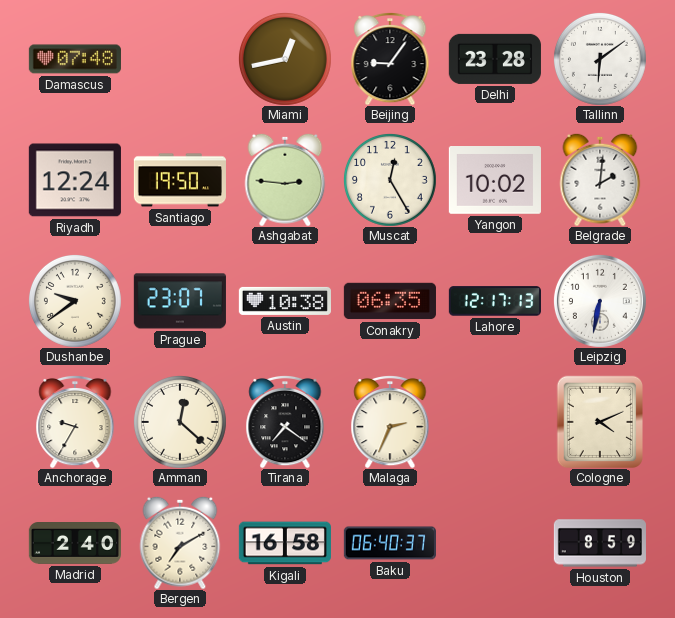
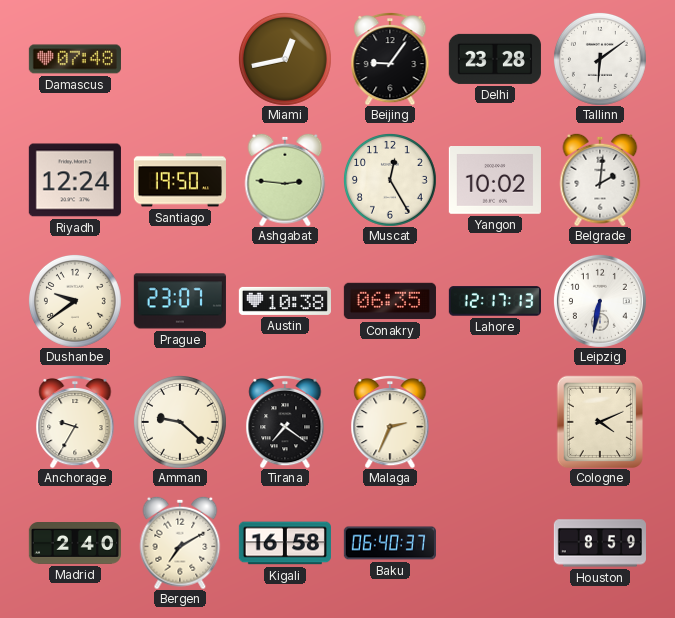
Amman: 12:22 -> 9:22 (180, 422)
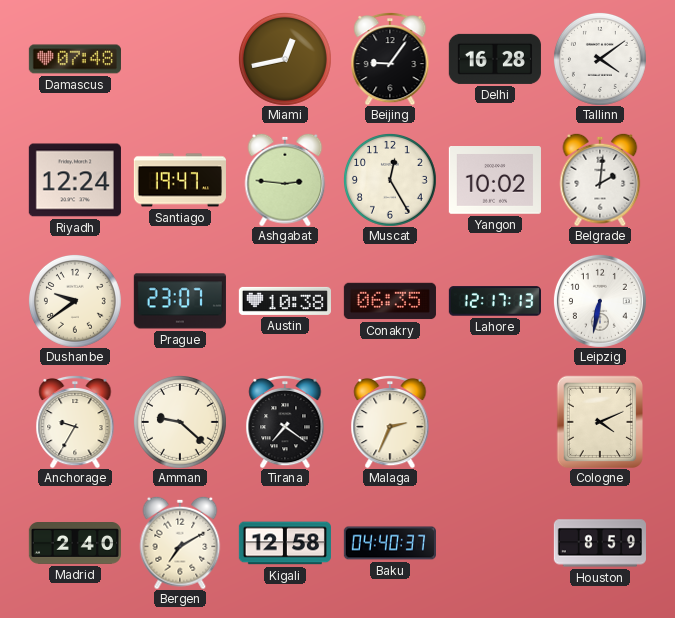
Delhi: 23:28 -> 16:28 (495, 59)
Tallinn: 6:09 -> 4:09 (600, 59)
Santiago: 19:50 -> 19:47 (180, 180)
Kigali: 16:58 -> 12:58 (285, 543)
Baku: 06:40 -> 04:40 (390, 543)
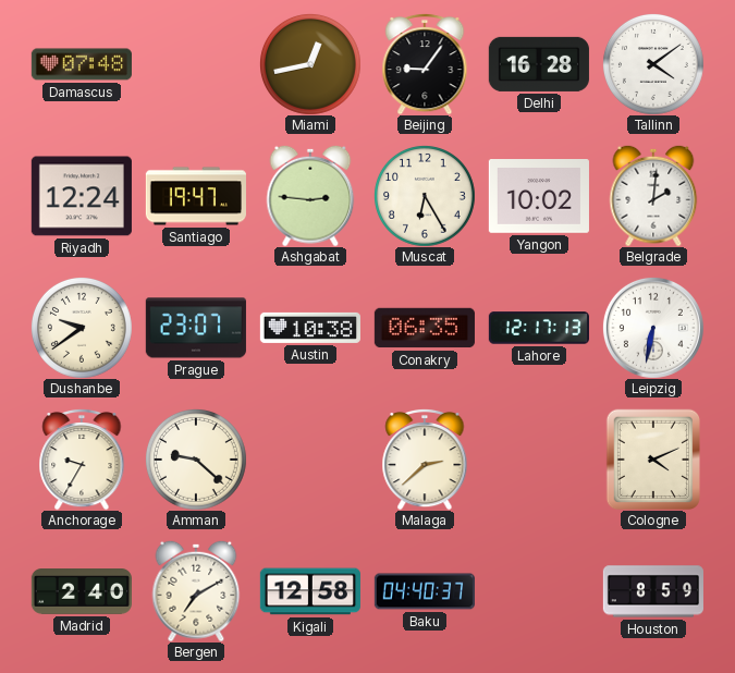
Muscat: 12:25 -> 6:25 (425, 196)
Tirana: 7:21 -> none (285, 422)
Malaga: 2:34 -> 2:38 (425, 460)
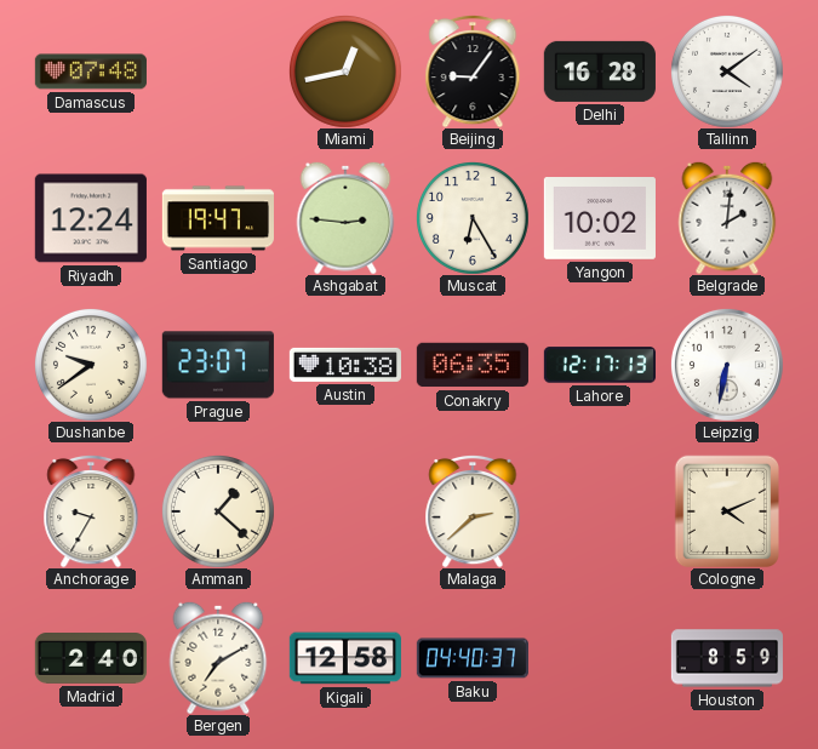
Amman: 9:22 -> 1:22 (218, 511)
